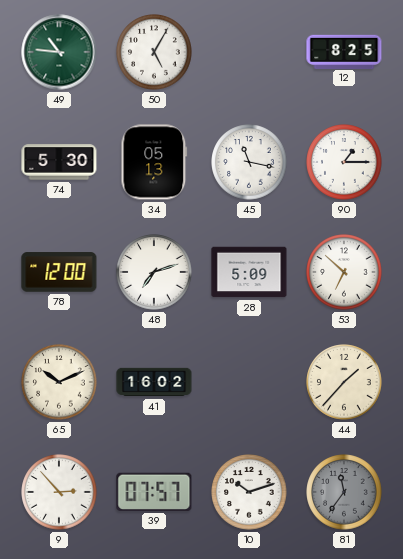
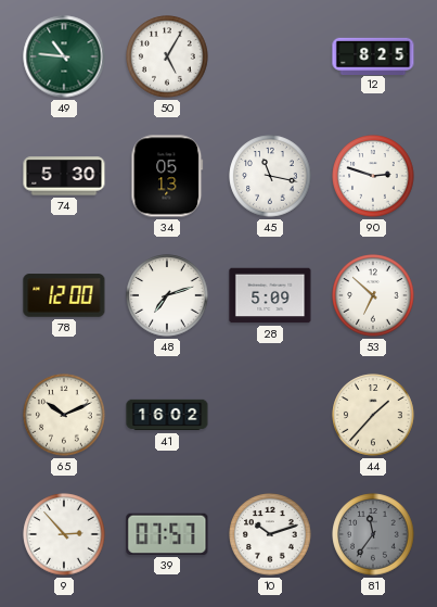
90: 1:15 -> 2:48 (373, 176)
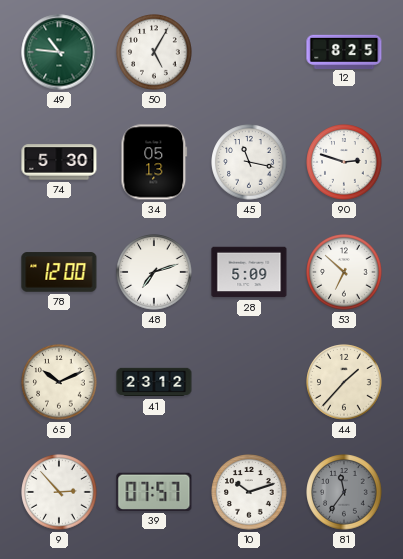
41: 16:02 -> 23:12 (154, 382)
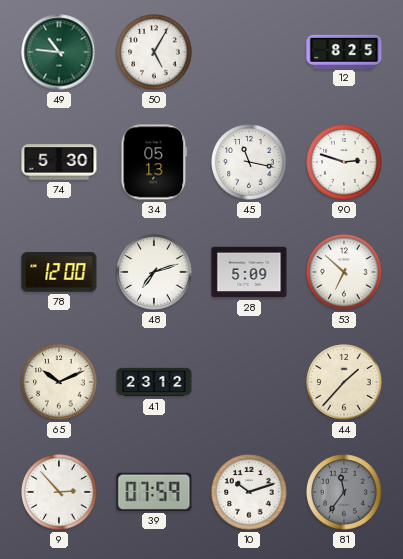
39: 07:57 -> 07:59 (154, 492)
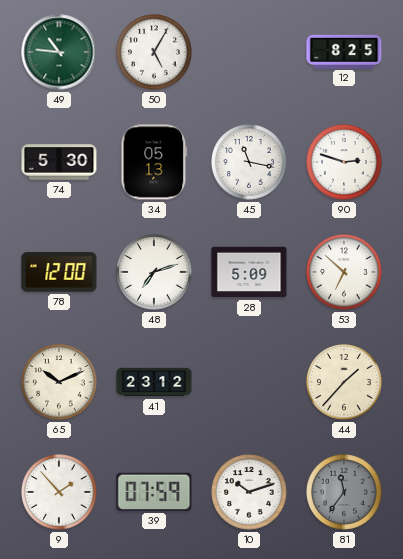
9: 2:53 -> 1:53 (59, 492)
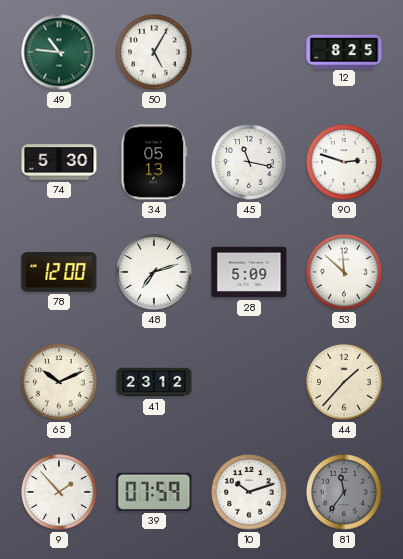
53: 6:52 -> 11:52 (344, 272)
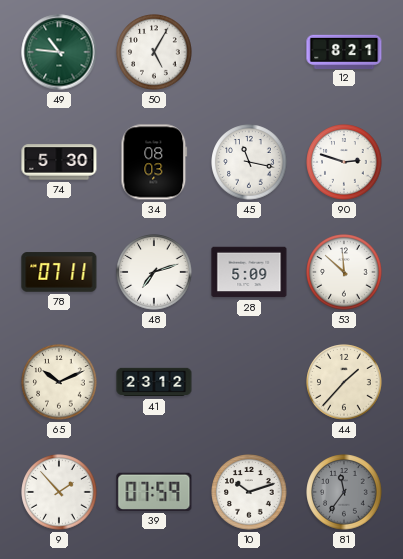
12: 8:25 -> 8:21 (344, 51)
34: 05:13 -> 08:03 (154, 162)
78: 12:00 -> 07:11 (59, 272)
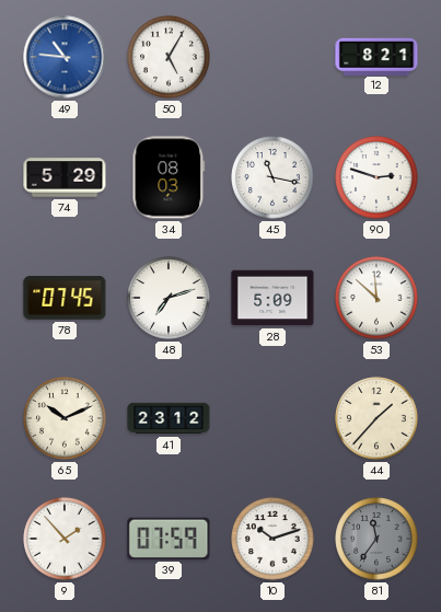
49 dial: green -> blue (65, 57)
74: 5:30 -> 5:29 (65, 177)
78: 07:11 -> 07:45 (65, 298)
